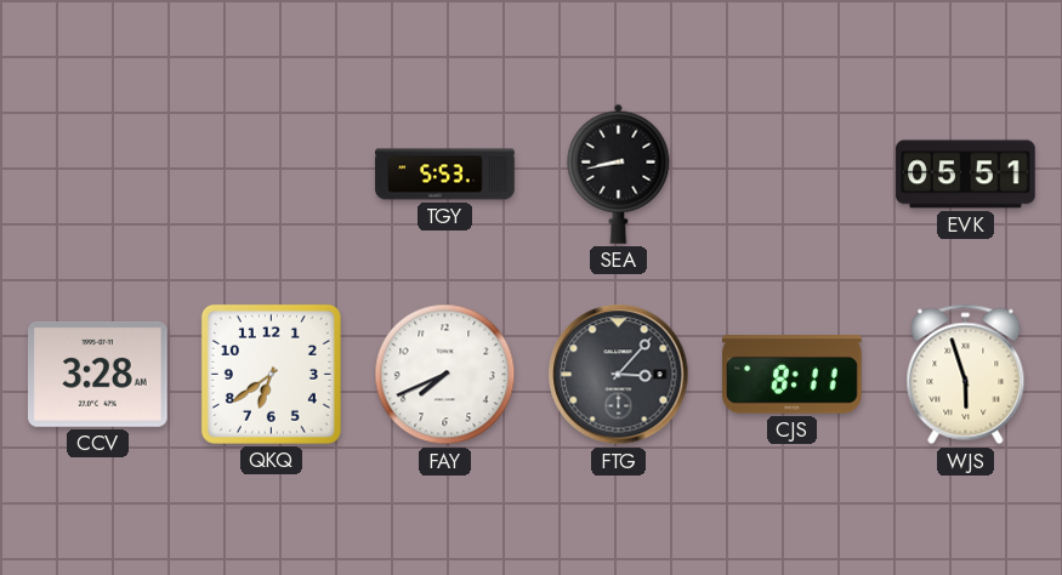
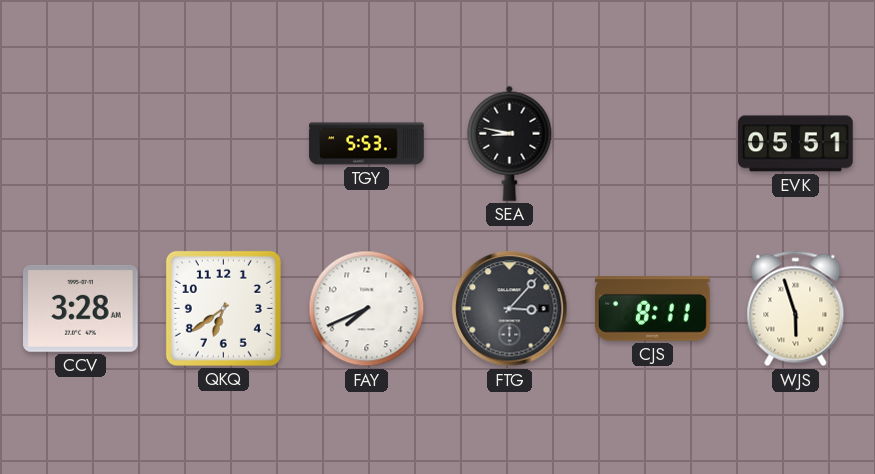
SEA: 8:43 -> 8:47 (510, 143)
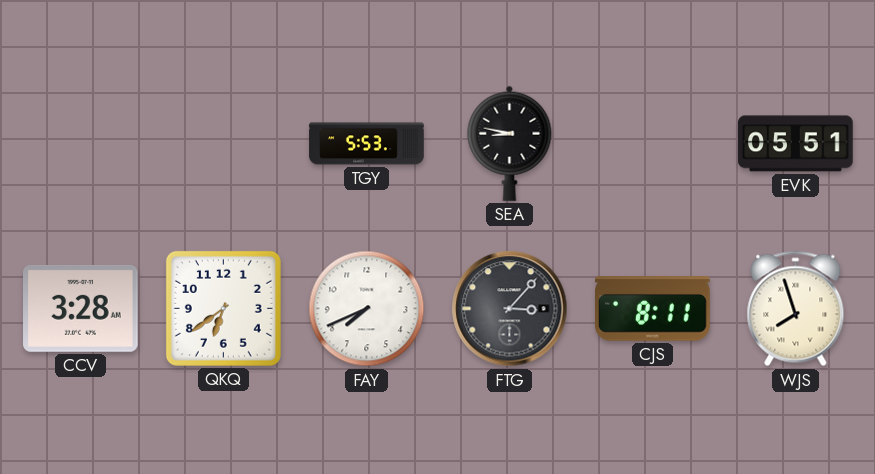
WJS: 5:57 -> 7:57 (796, 309)
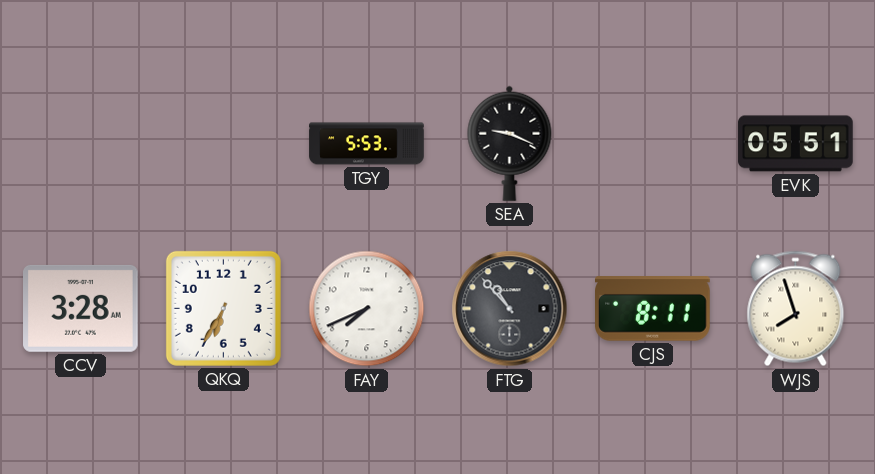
SEA: 8:47 -> 9:19 (510, 143)
QKQ: 6:39 -> 6:35 (223, 308)
FTG: 3:07 -> 10:53 (510, 309)
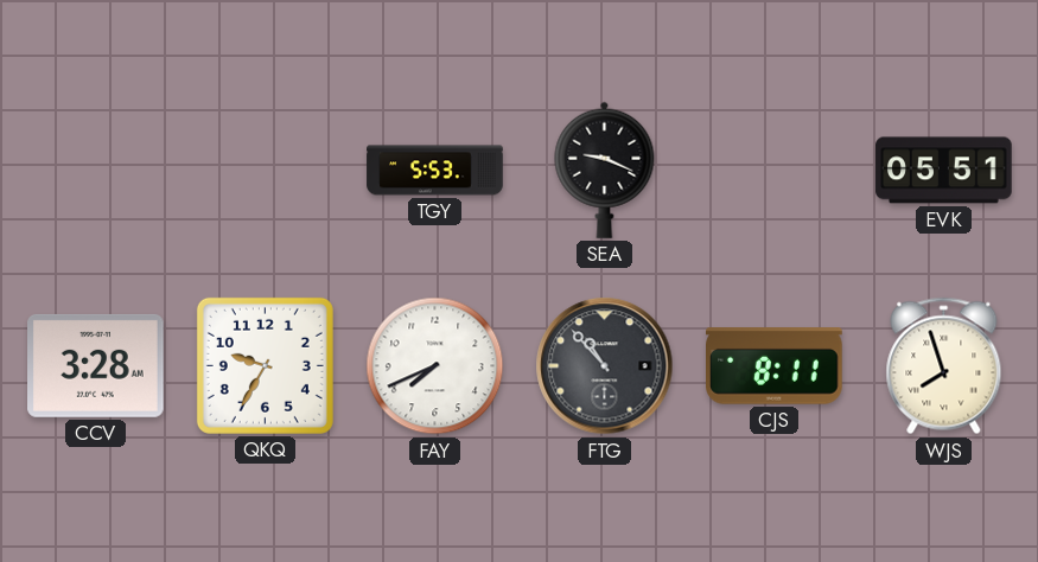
QKQ: 6:35 -> 9:35 (265, 365)
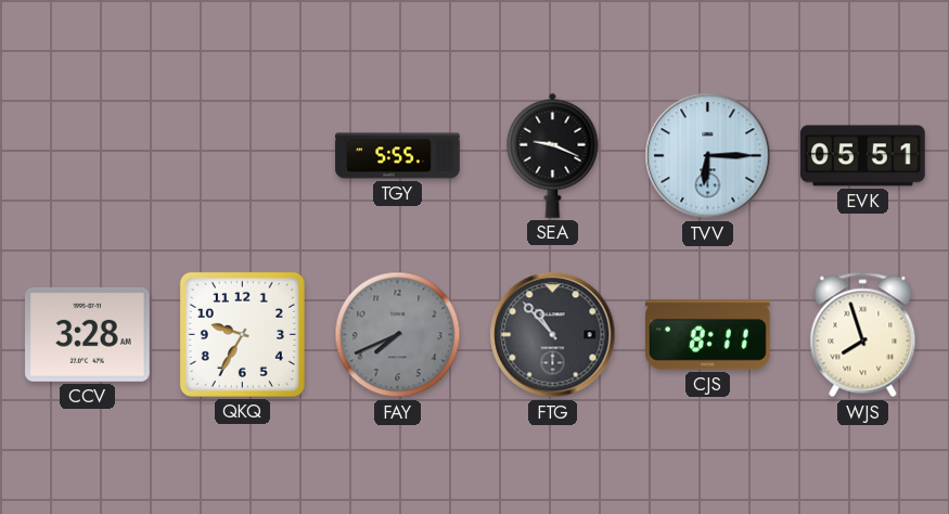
TGY: 5:53 -> 5:55 (398, 156)
TVV: none -> 6:15 (708, 156)
FAY dial: white -> grey (398, 335)
